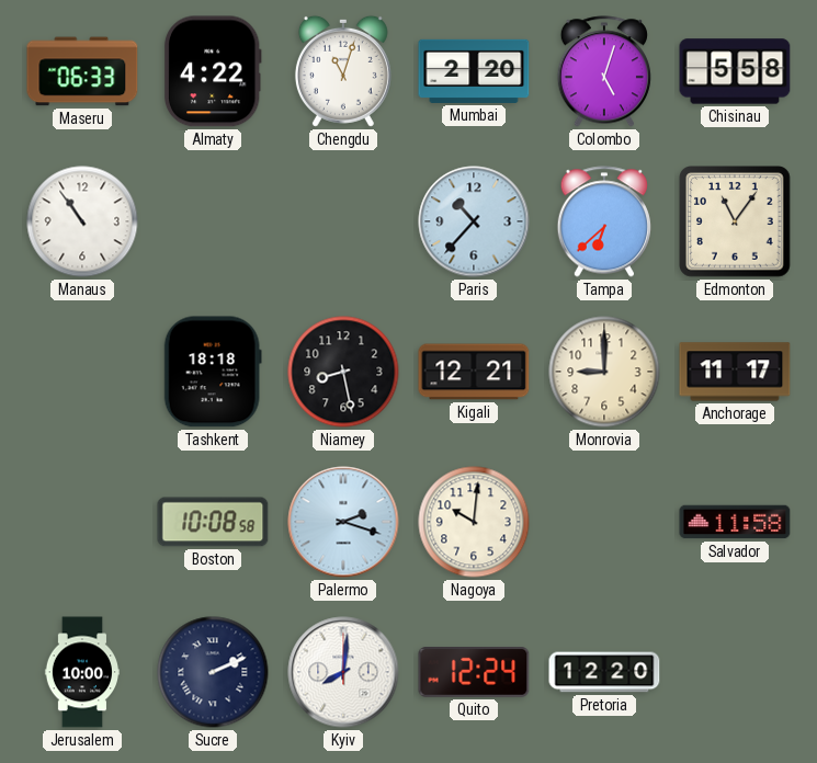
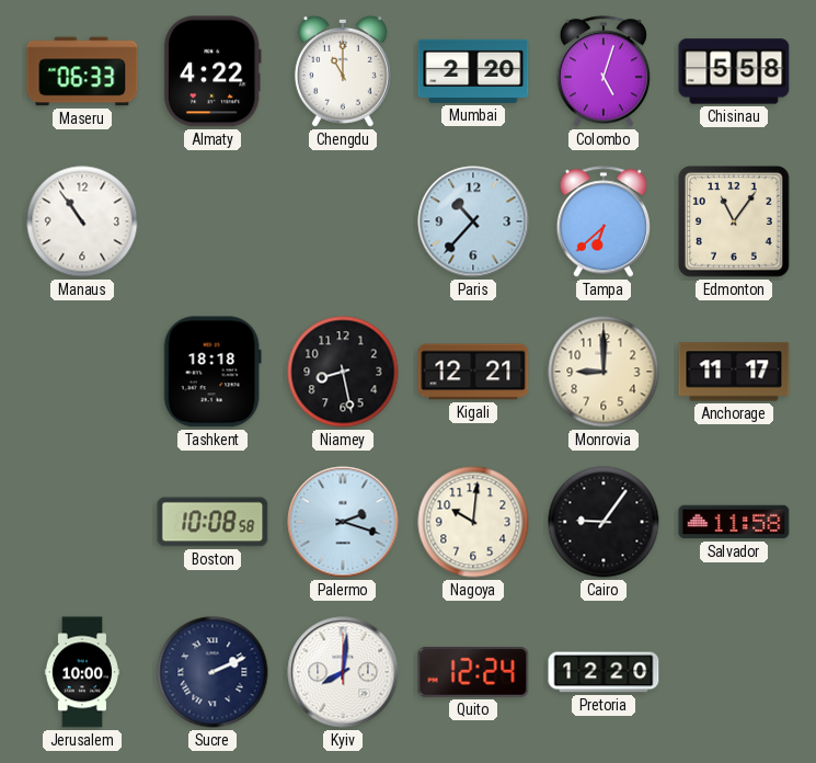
Chengdu: 11:03 -> 11:00 (343, 71)
Cairo: none -> 9:06 (604, 522)
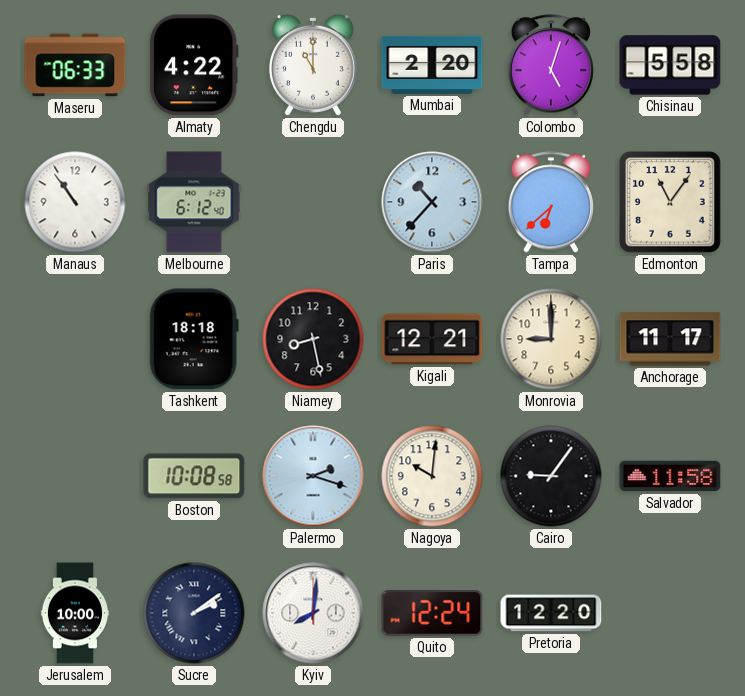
Melbourne: none -> 6:12 (194, 202)
Sucre: 2:11 -> 2:09 (194, 613)
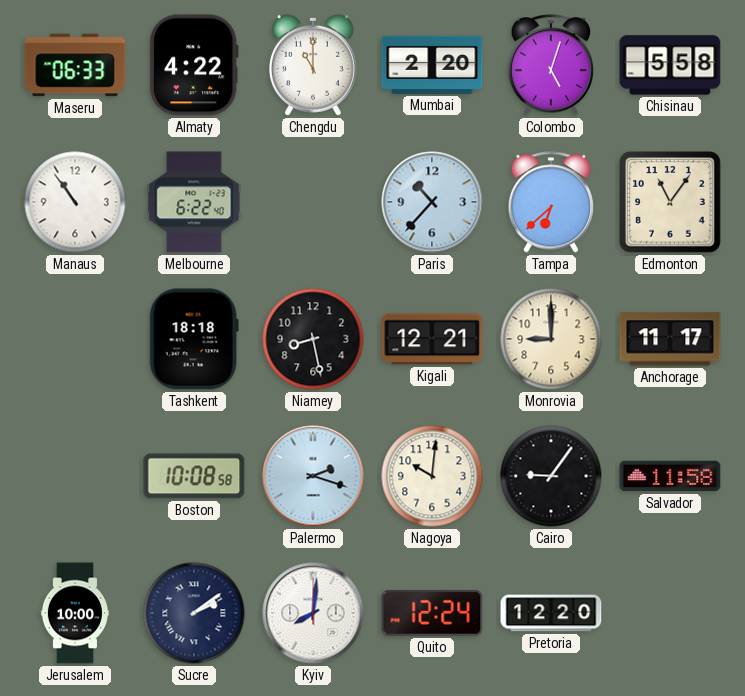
Melbourne: 6:12 -> 6:22 (194, 202)
